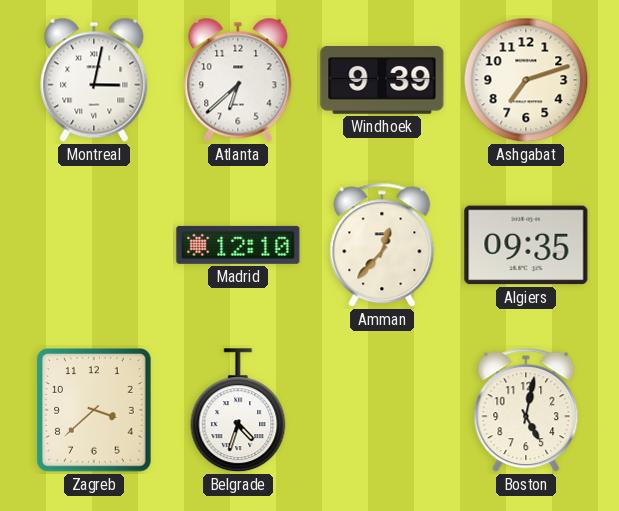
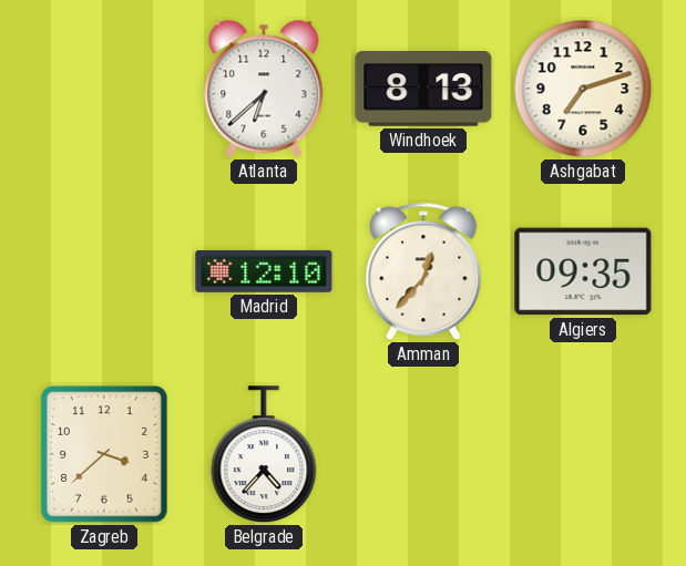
Montreal: 3:02 -> none (94, 80)
Windhoek: 9:39 -> 8:13 (423, 90)
Belgrade: 4:33 -> 4:37 (264, 455)
Boston: 5:02 -> none (526, 410)
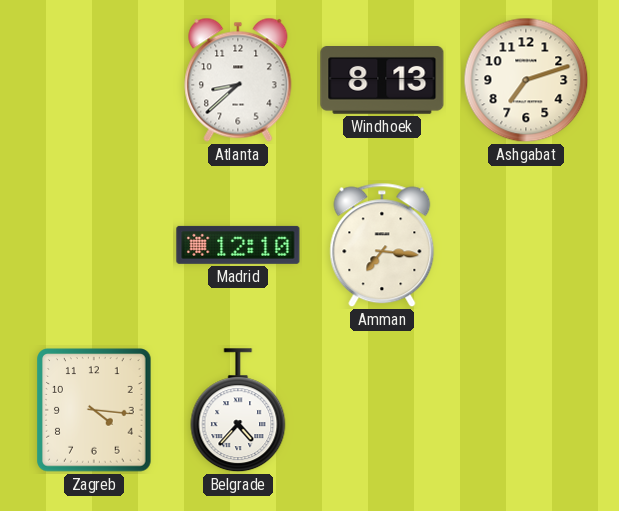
Atlanta: 6:38 -> 8:38 (238, 80)
Amman: 12:37 -> 7:16 (382, 245)
Algiers: 09:35 -> none (583, 271)
Zagreb: 3:38 -> 4:16 (94, 410)
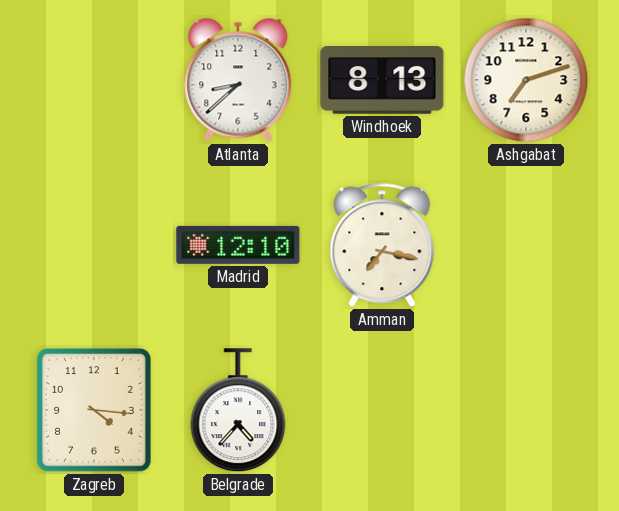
Amman: 7:16 -> 7:17 (382, 245)
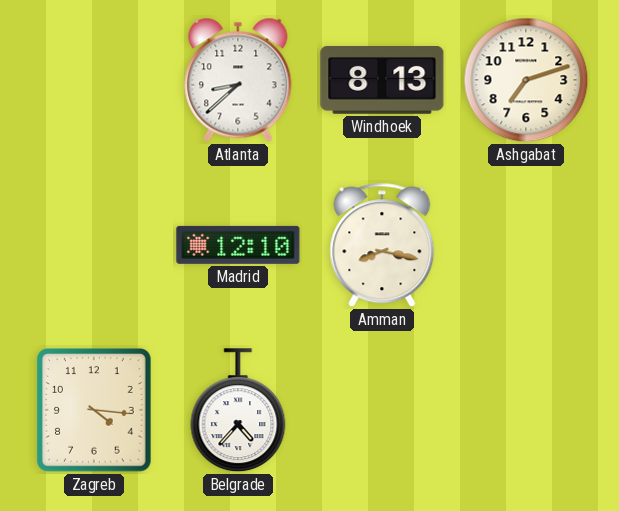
Amman: 7:17 -> 8:17 (382, 245)
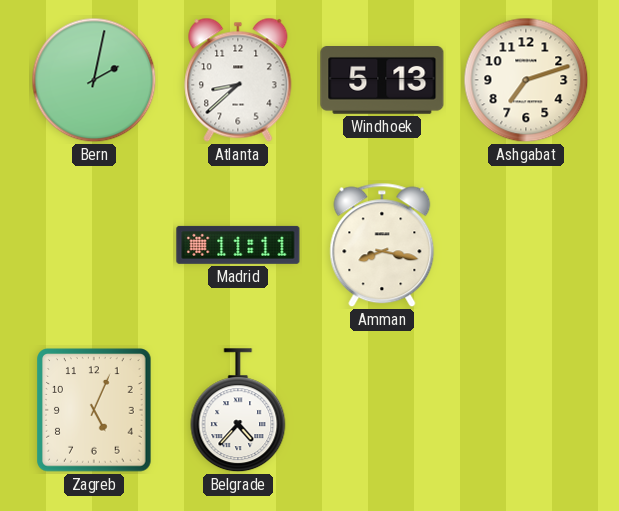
Bern: none -> 2:02 (94, 80)
Windhoek: 8:13 -> 5:13 (382, 81)
Madrid: 12:10 -> 11:11 (238, 245)
Zagreb: 4:16 -> 5:04 (94, 410)
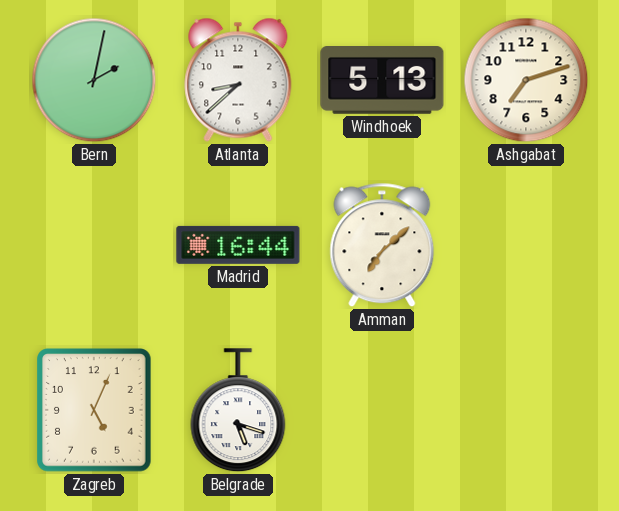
Madrid: 11:11 -> 16:44 (238, 245)
Amman: 8:17 -> 7:08 (382, 245)
Belgrade: 4:37 -> 5:18 (238, 411)
